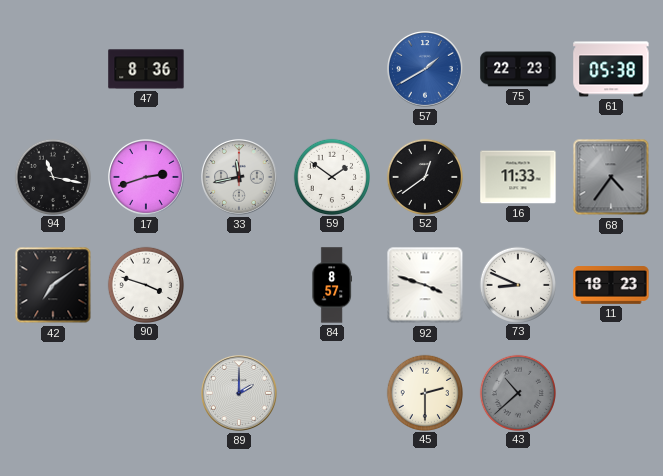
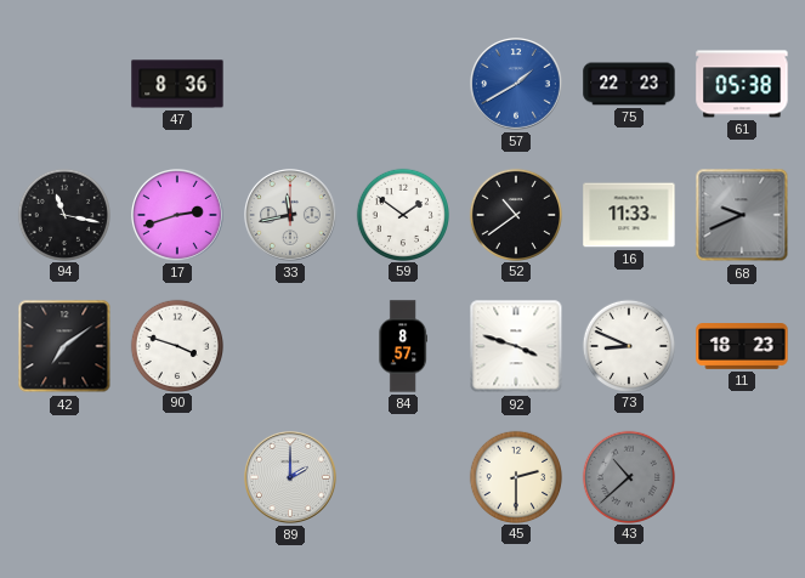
52: 12:39 -> 10:39 (515, 214)
68: 4:36 -> 9:41 (742, 215)
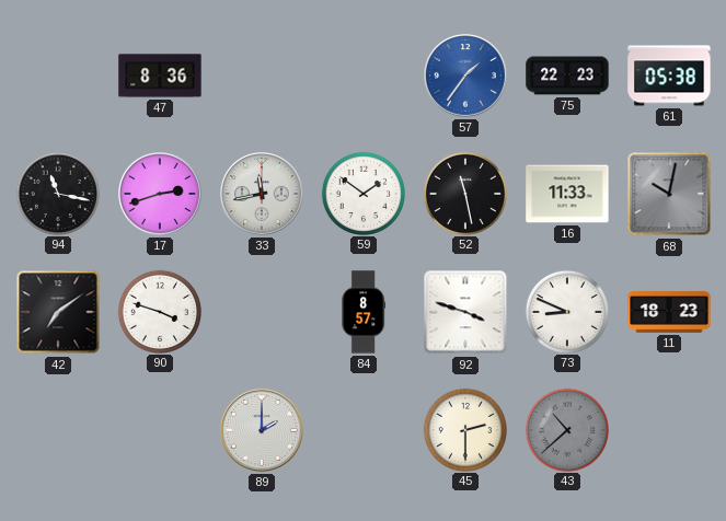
57: 1:40 -> 1:36 (466, 77)
52: 10:39 -> 11:28 (464, 193)
68: 9:41 -> 10:02 (669, 194)
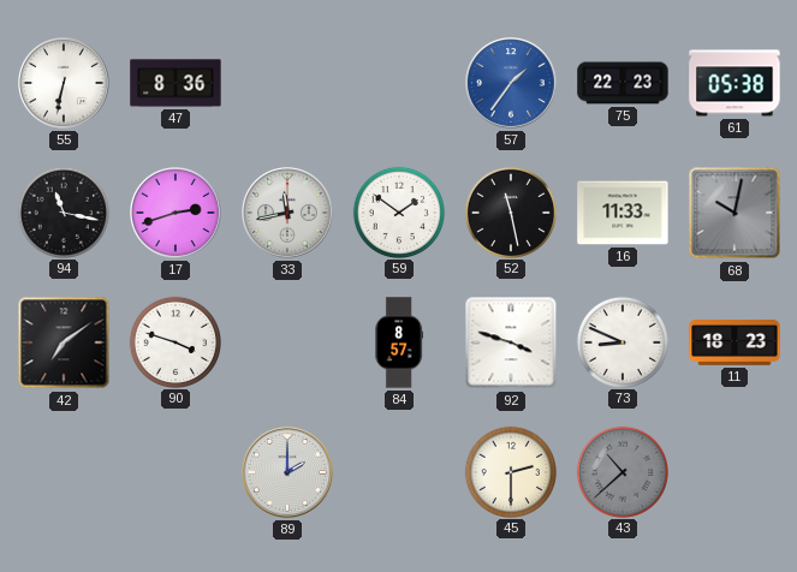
55: none -> 6:32 (65, 84)
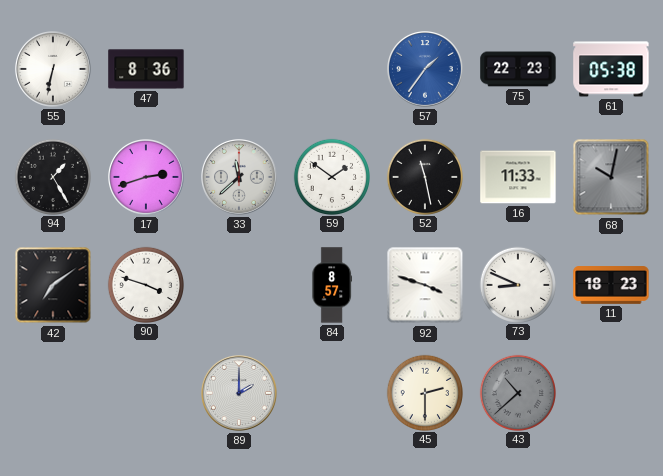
94: 11:17 -> 1:25 (52, 176)
33: 11:43 -> 11:38 (240, 178)
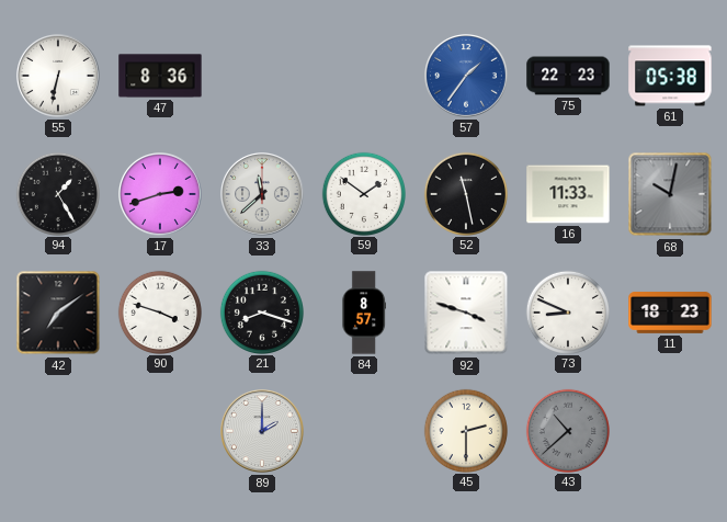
21: none -> 8:18 (261, 311)
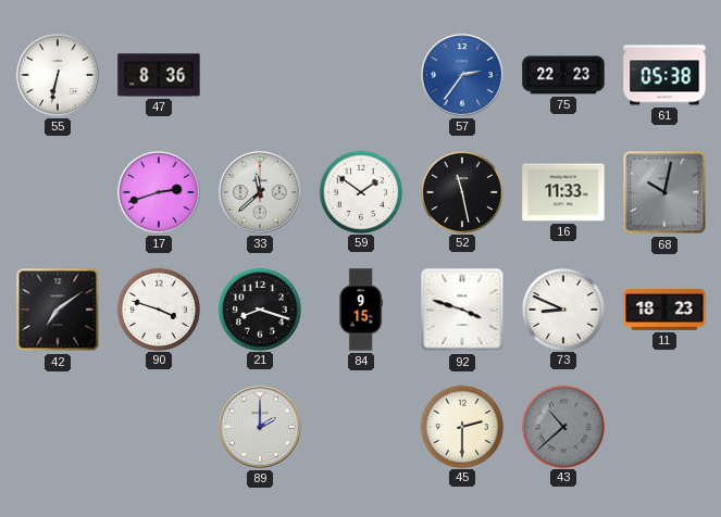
57: 1:36 -> 2:36 (463, 76)
94: 1:25 -> none (57, 193)
84: 8:57 -> 9:15 (360, 310)
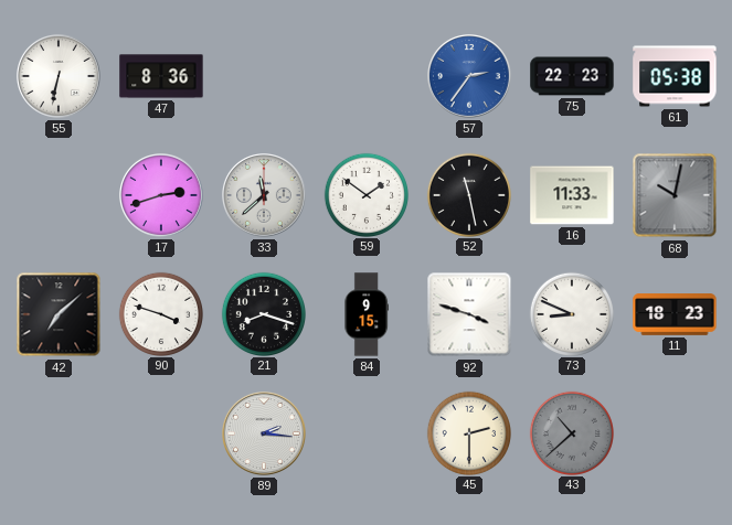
42: 7:09 -> 7:08 (59, 314)
89: 2:00 -> 2:16 (265, 435)
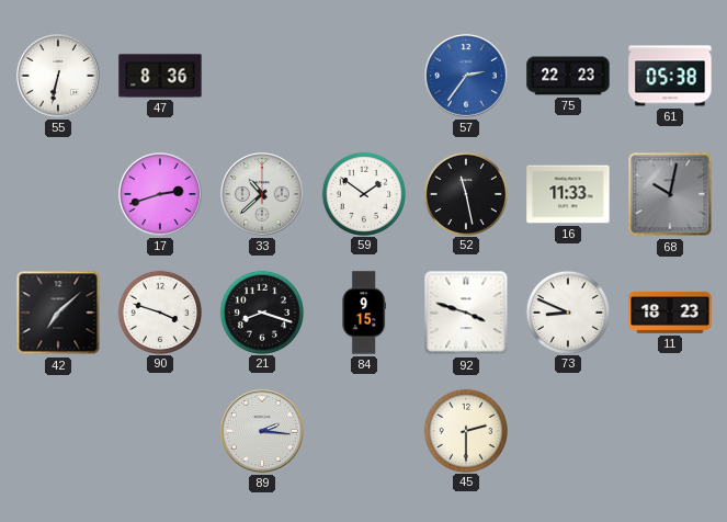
33: 11:38 -> 10:38 (263, 195)
43: 10:38 -> none (571, 432)
